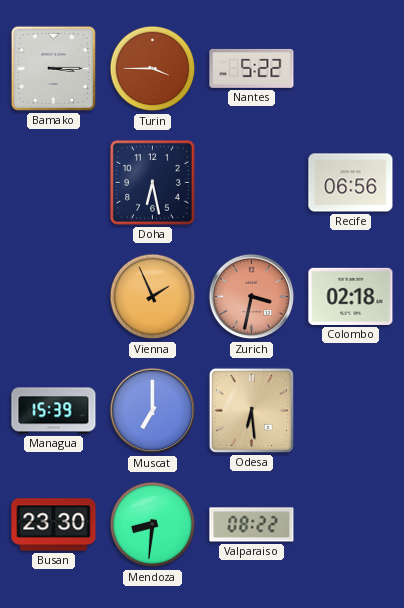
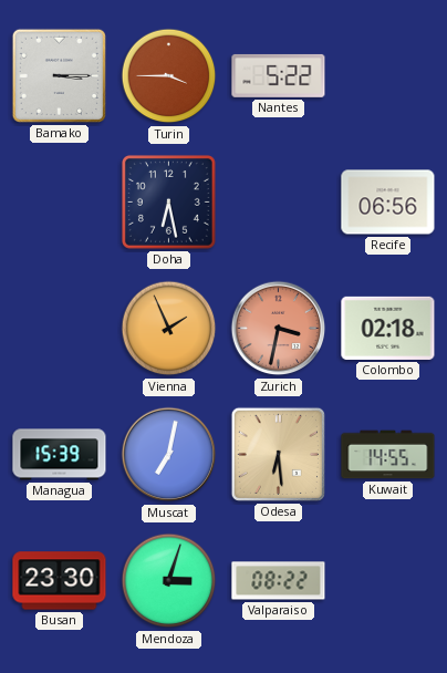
Muscat: 7:00 -> 7:02 (169, 455)
Kuwait: none -> 14:55 (388, 455)
Mendoza: 8:31 -> 3:03 (169, 581)
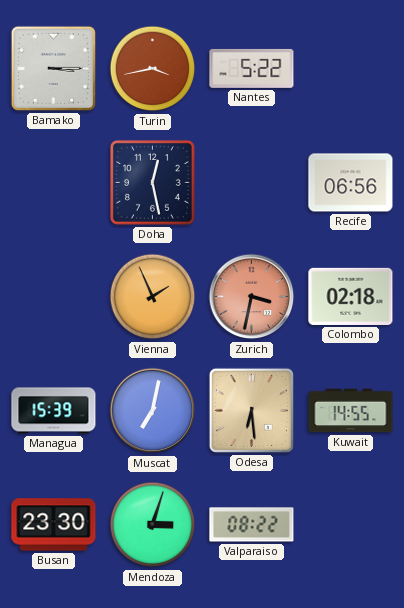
Turin: 3:45 -> 3:43 (153, 69)
Doha: 6:28 -> 12:28 (153, 183)
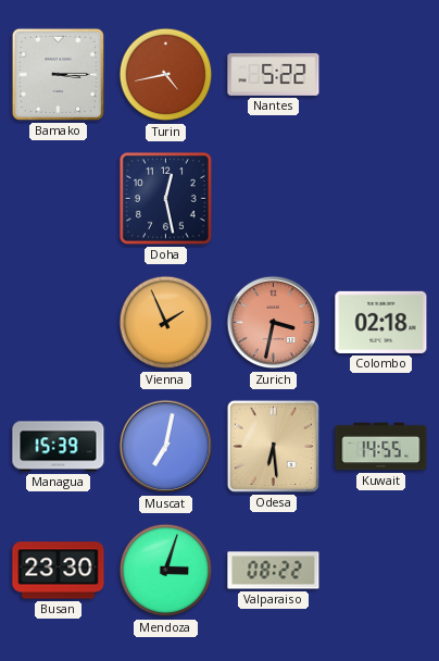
Turin: 3:43 -> 4:43 (166, 75)
Recife: 06:56 -> none (351, 183)
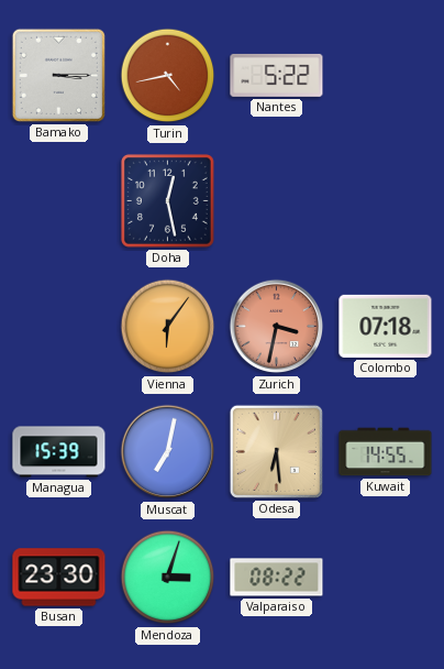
Vienna: 1:56 -> 6:06 (168, 327)
Colombo: 02:18 -> 07:18 (386, 326)
